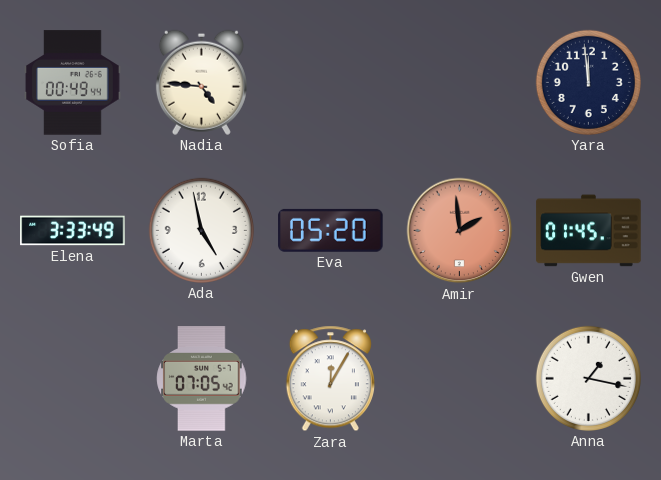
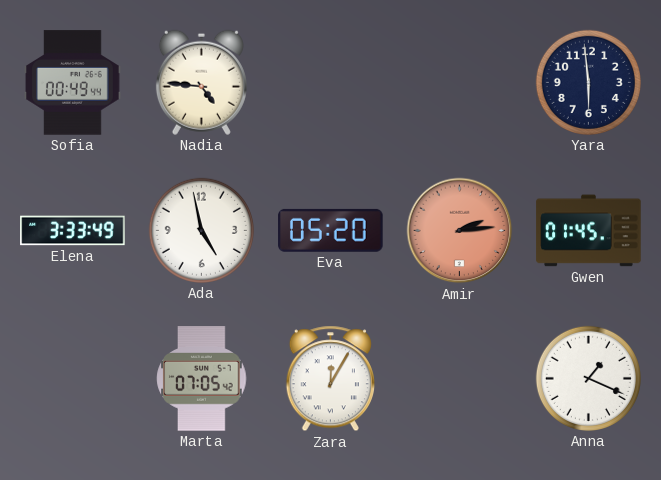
Yara: 11:59 -> 5:59 (588, 82)
Amir: 1:59 -> 2:14 (460, 231)
Anna: 1:17 -> 1:19 (588, 378)
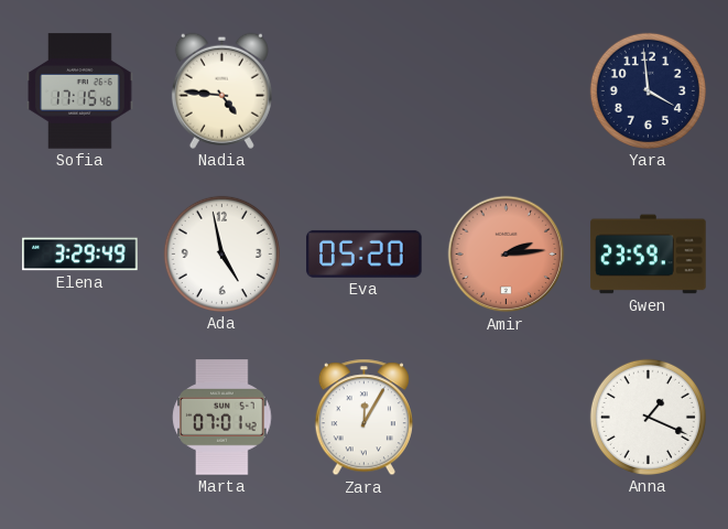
Sofia: 00:49 -> 17:15 (80, 91)
Yara: 5:59 -> 3:59 (648, 90)
Elena: 3:33 -> 3:29 (80, 255)
Gwen: 01:45 -> 23:59 (649, 255)
Marta: 07:05 -> 07:01 (222, 418)
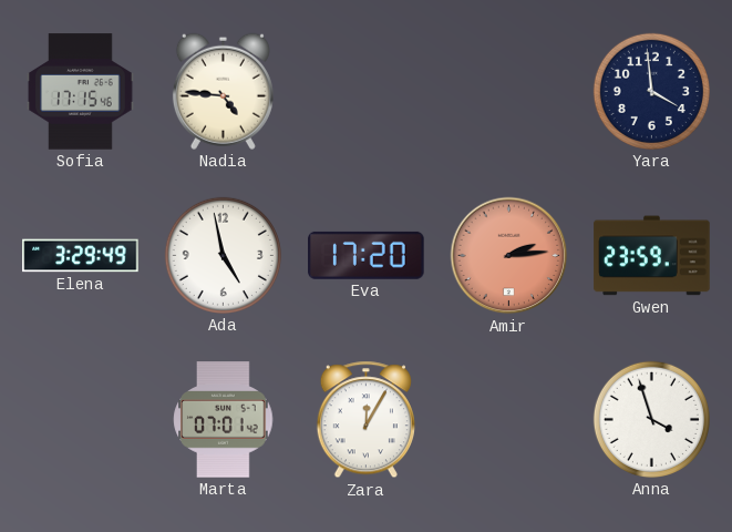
Eva: 05:20 -> 17:20 (367, 255)
Anna: 1:19 -> 3:57 (651, 419)
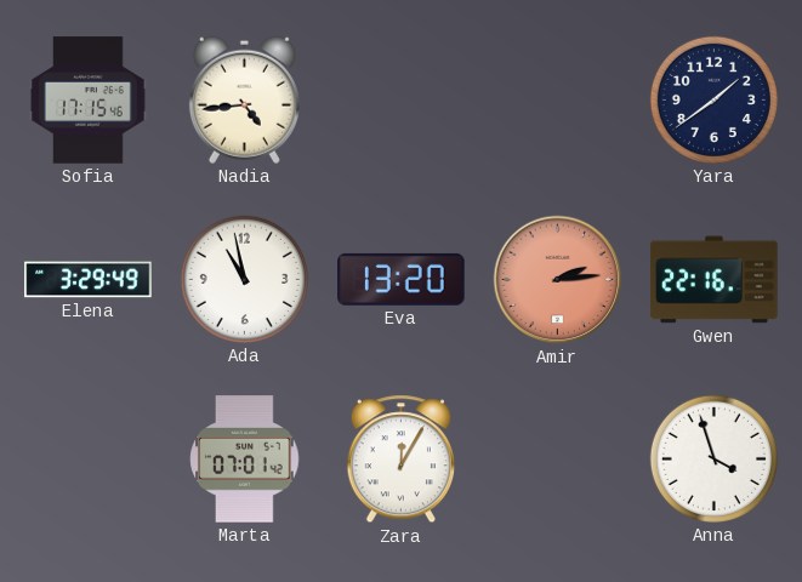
Nadia: 4:46 -> 4:44 (244, 99)
Yara: 3:59 -> 1:39 (713, 99)
Ada: 4:58 -> 10:58 (244, 279)
Eva: 17:20 -> 13:20 (402, 279)
Gwen: 23:59 -> 22:16 (715, 280)
